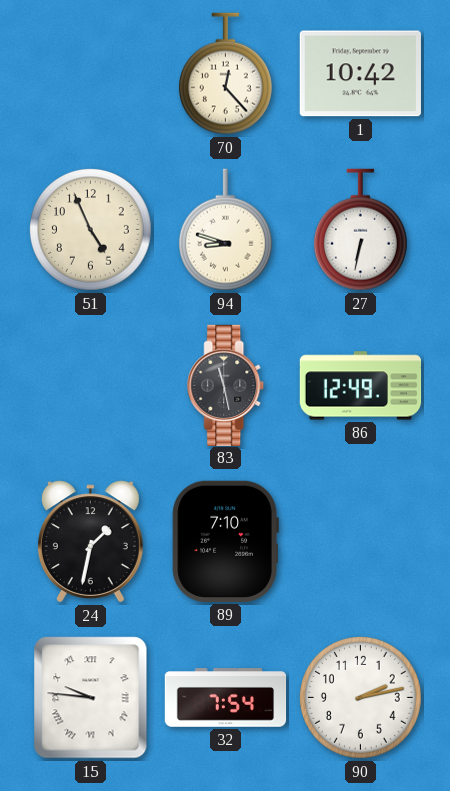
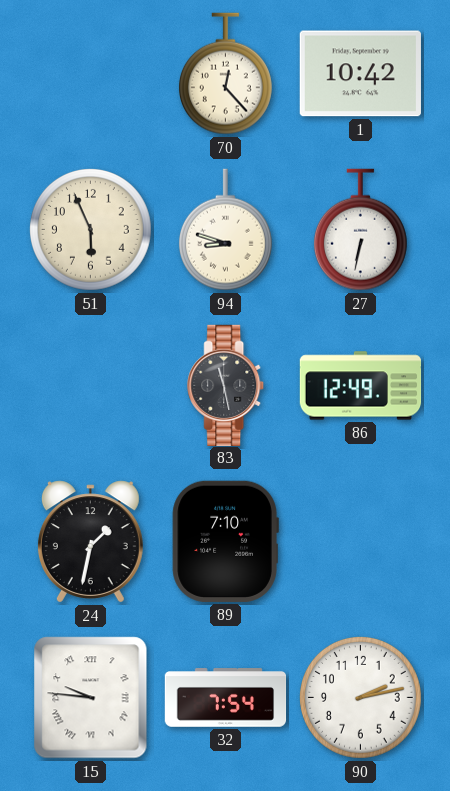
51: 4:56 -> 5:56 (90, 229)
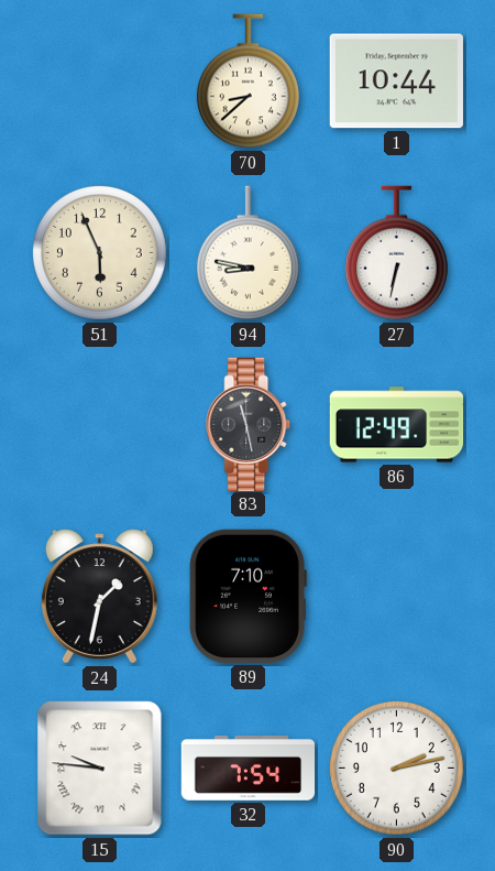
70: 12:23 -> 8:38 (248, 81)
1: 10:42 -> 10:44 (396, 81)
94: 8:48 -> 8:47 (248, 253)
